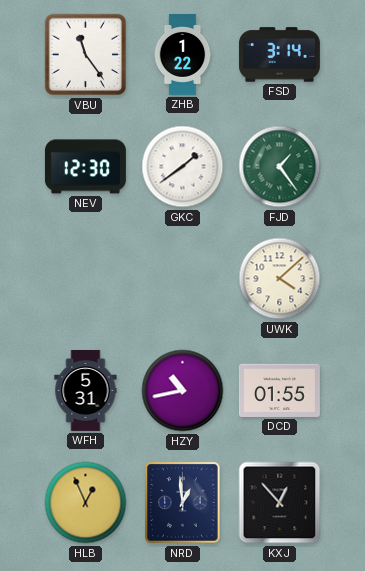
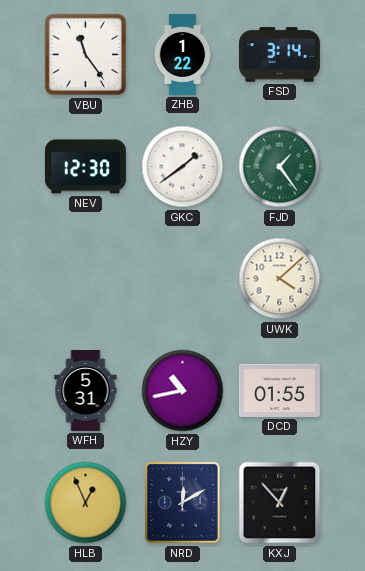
NRD: 12:59 -> 12:10 (183, 503)
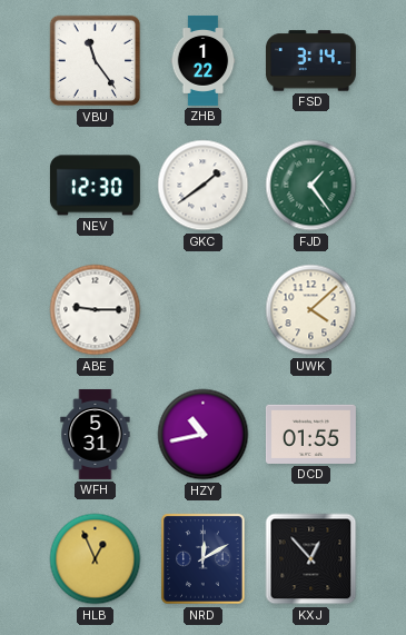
ABE: none -> 9:15 (96, 310)
